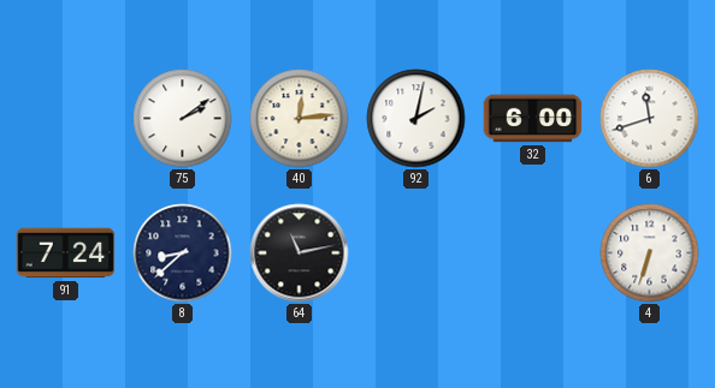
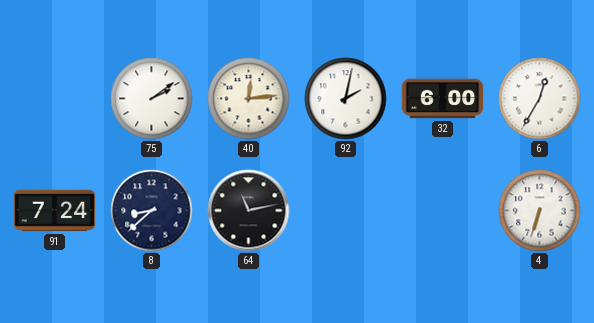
6: 11:42 -> 12:35 (540, 99)
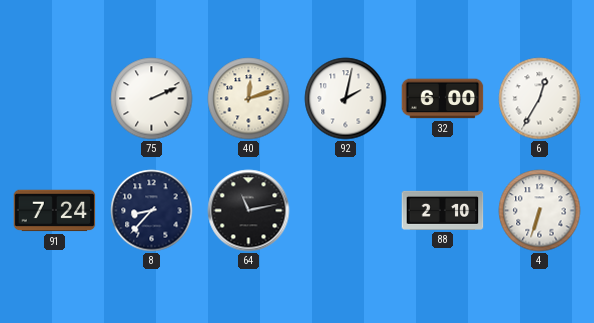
75: 2:09 -> 2:11 (152, 99)
40: 12:14 -> 12:12 (249, 99)
8: 8:38 -> 8:37 (152, 211)
88: none -> 2:10 (443, 210)
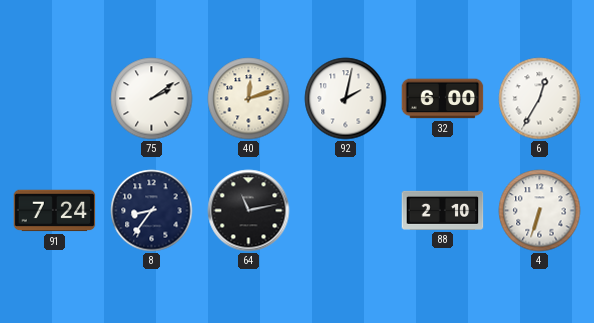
75: 2:11 -> 2:09 (152, 99)
8: 8:37 -> 8:36 (152, 211)
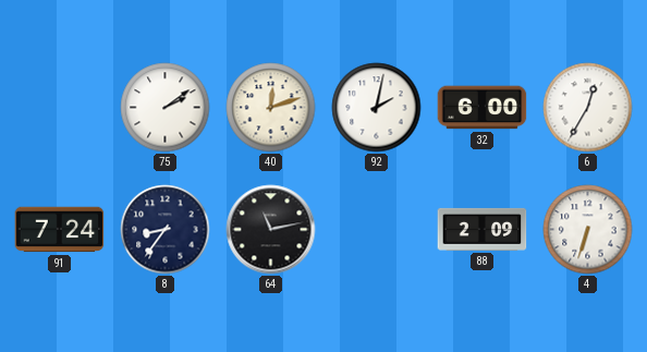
88: 2:10 -> 2:09 (483, 229)
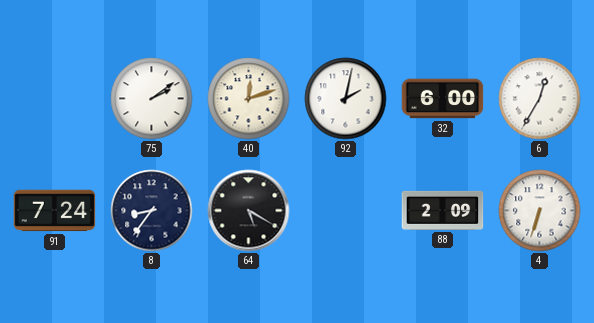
64: 11:13 -> 5:20 (249, 211)
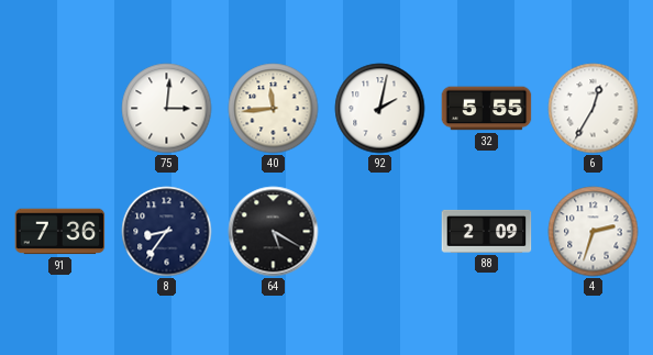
75: 2:09 -> 3:01 (167, 109)
40: 12:12 -> 11:44 (274, 109)
32: 6:00 -> 5:55 (487, 109)
91: 7:24 -> 7:36 (60, 232)
4: 6:33 -> 2:33 (594, 232)
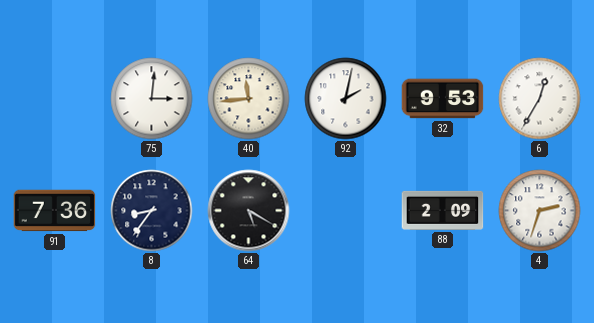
32: 5:55 -> 9:53 (443, 99)
